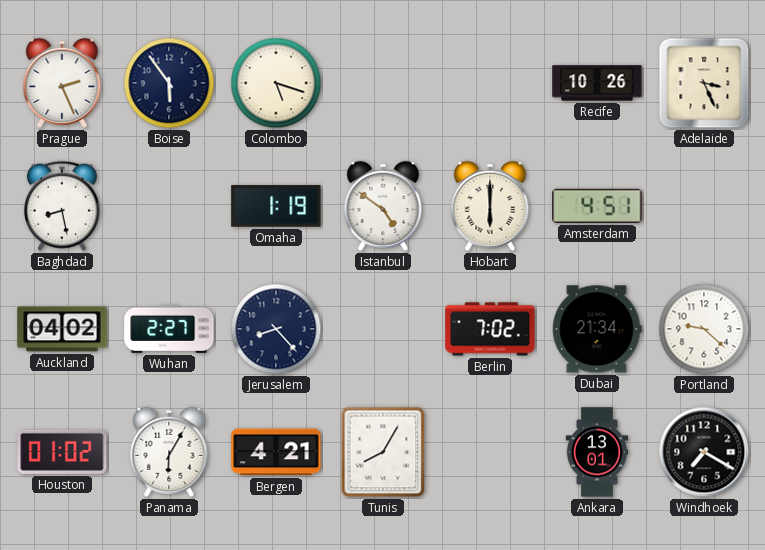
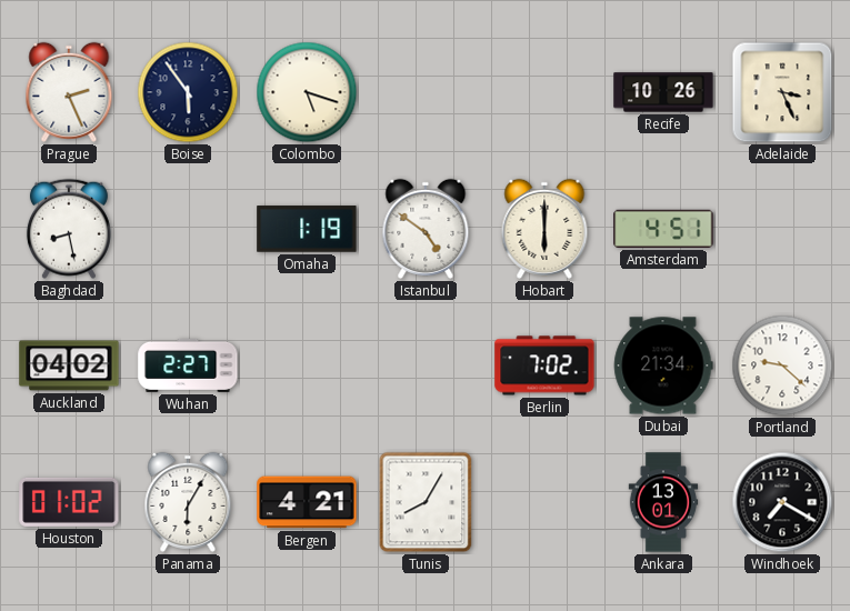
Jerusalem: 8:23 -> none (276, 329)
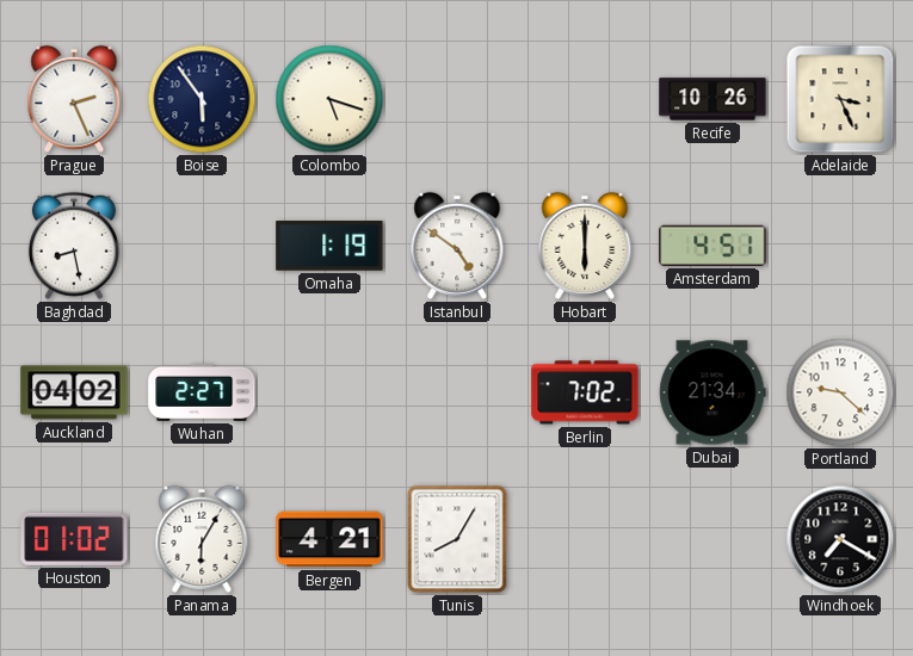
Ankara: 13:01 -> none (663, 502)
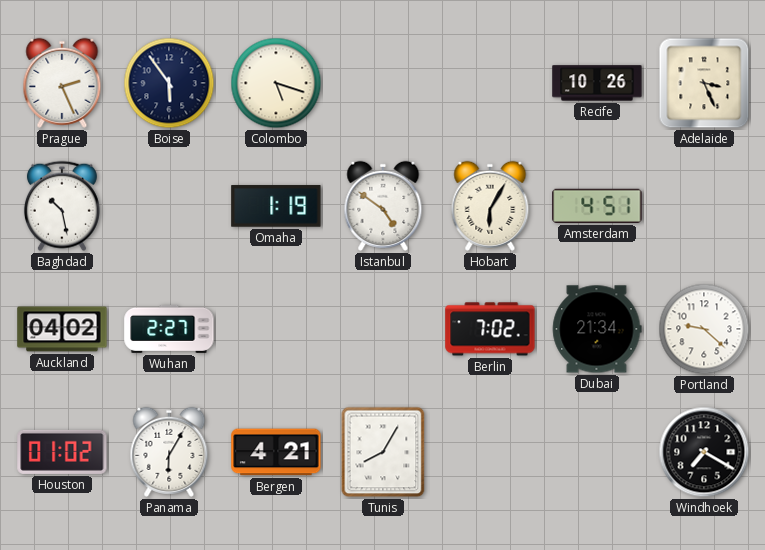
Baghdad: 8:28 -> 10:28 (62, 206)
Hobart: 6:00 -> 6:05 (490, 206)
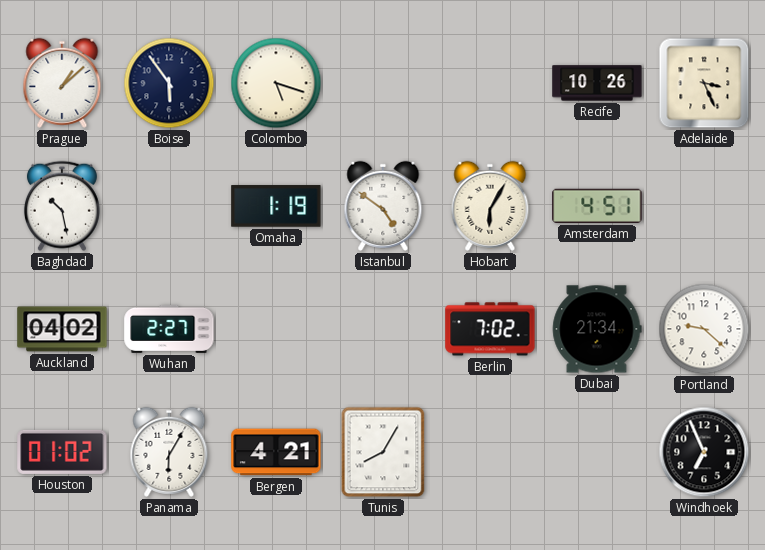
Prague: 2:26 -> 1:08 (62, 83)
Windhoek: 7:20 -> 6:56 (704, 452)
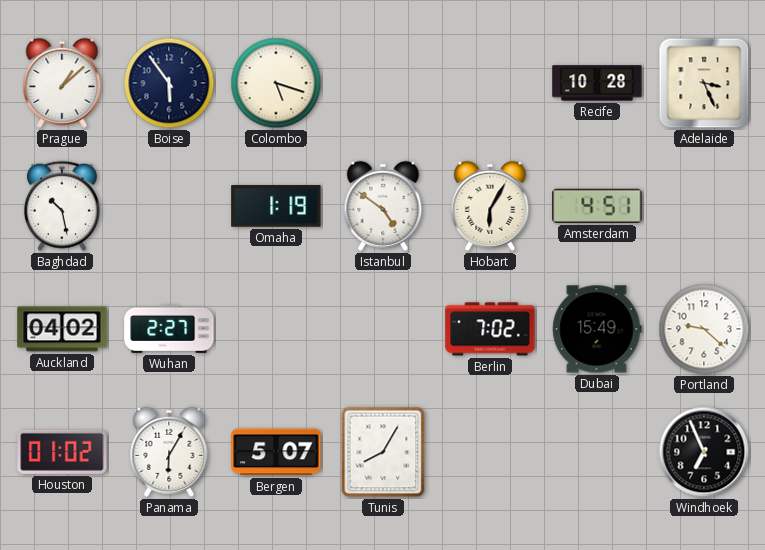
Recife: 10:26 -> 10:28 (597, 83)
Dubai: 21:34 -> 15:49 (597, 329)
Bergen: 4:21 -> 5:07 (276, 452)
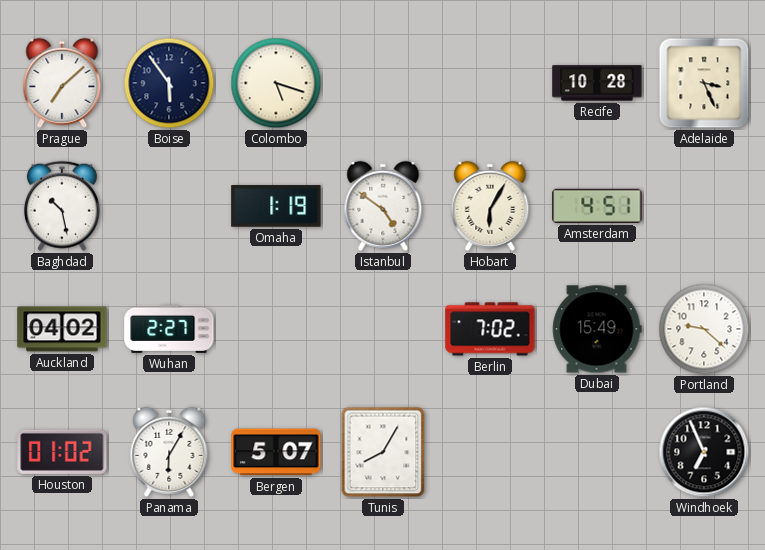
Prague: 1:08 -> 7:08 (62, 83)
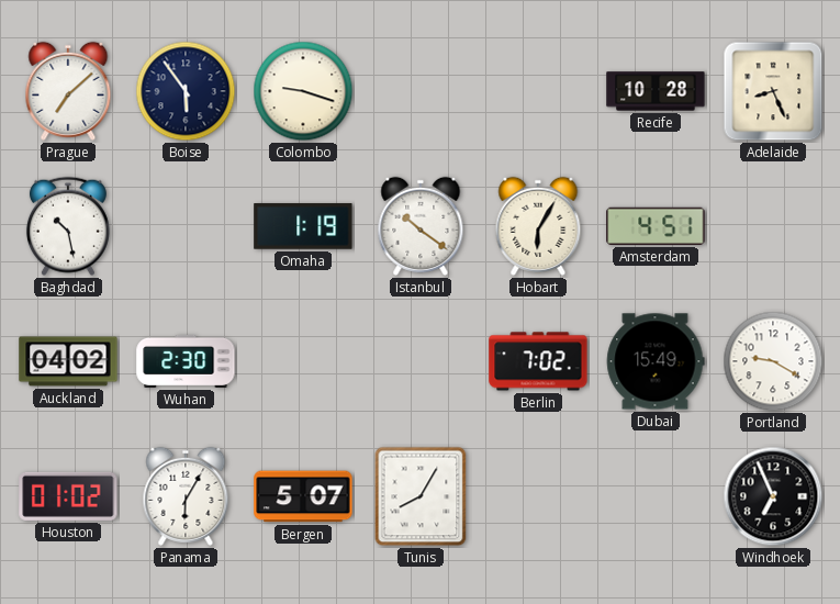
Colombo: 5:18 -> 9:18 (303, 91)
Adelaide: 3:26 -> 8:26 (773, 91)
Istanbul: 4:51 -> 10:21 (421, 226)
Wuhan: 2:27 -> 2:30 (186, 361)
Portland: 9:22 -> 9:20 (773, 361)
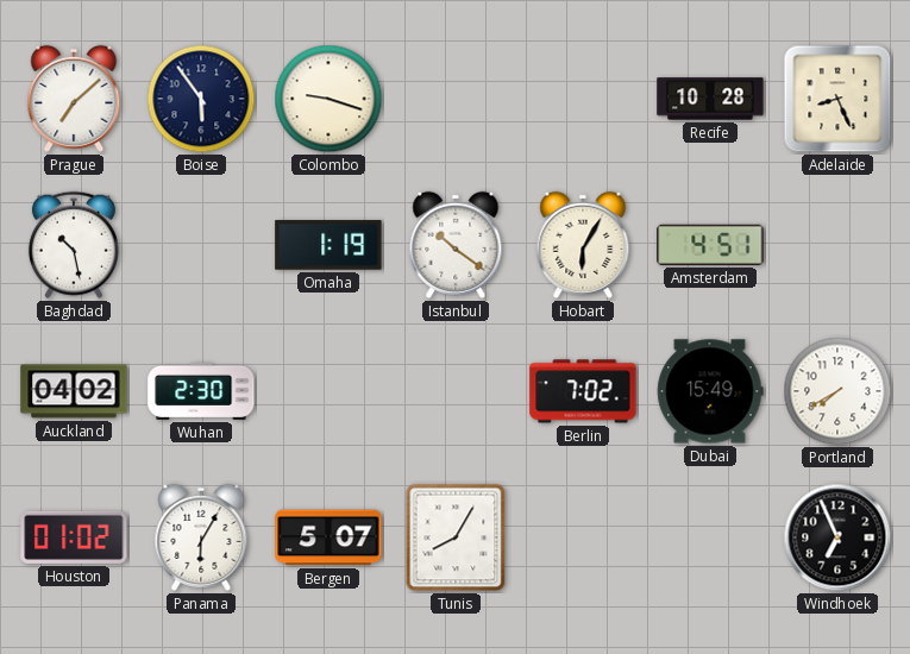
Portland: 9:20 -> 7:40 (837, 391)
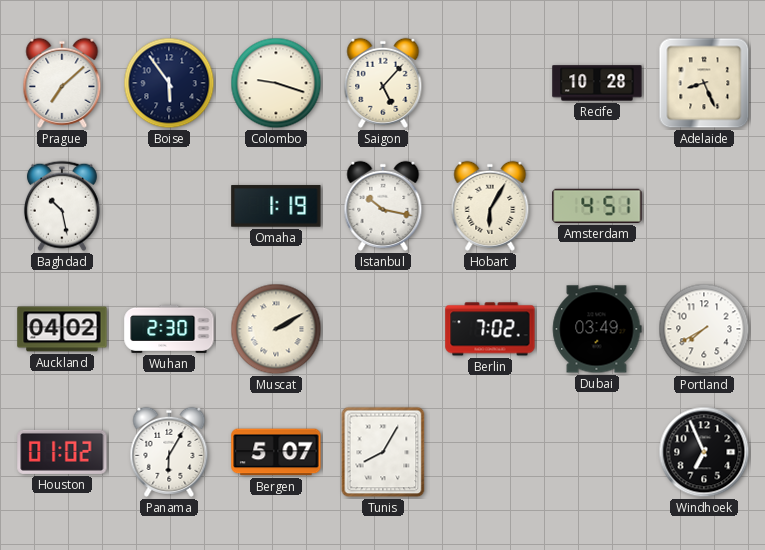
Saigon: none -> 5:07 (383, 83)
Istanbul: 10:21 -> 10:17 (383, 206)
Muscat: none -> 2:10 (276, 329)
Dubai: 15:49 -> 03:49 (597, 329)
